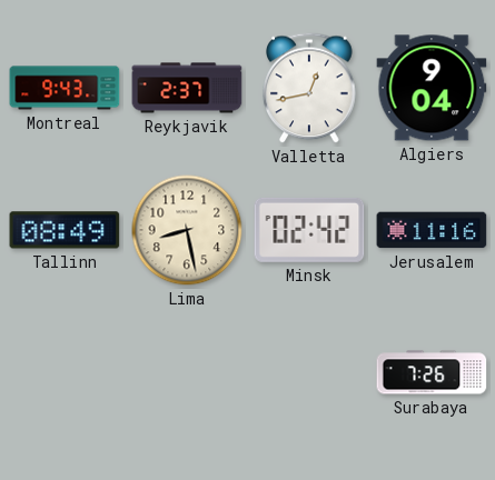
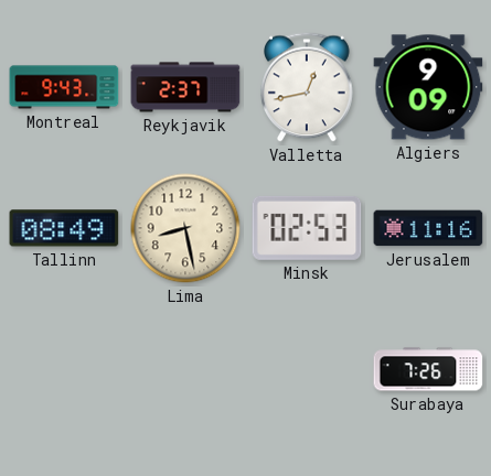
Algiers: 9:04 -> 9:09 (428, 87)
Minsk: 02:42 -> 02:53 (307, 228)
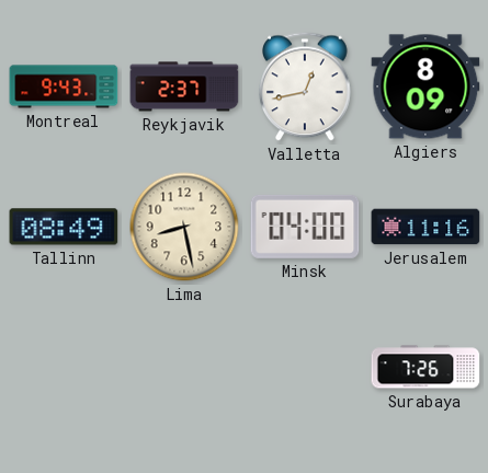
Algiers: 9:09 -> 8:09 (425, 86)
Minsk: 02:53 -> 04:00 (305, 227)
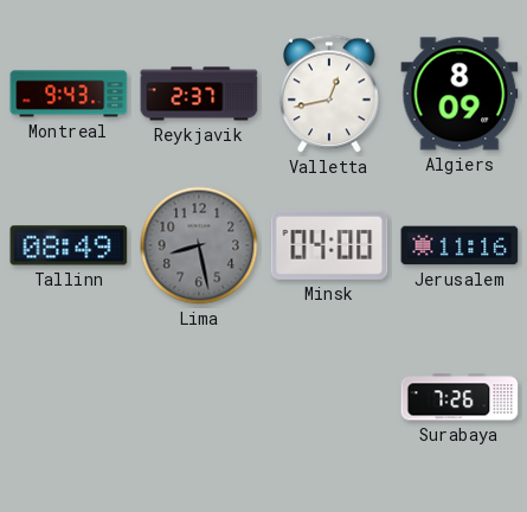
Lima dial: cream -> grey (199, 245)
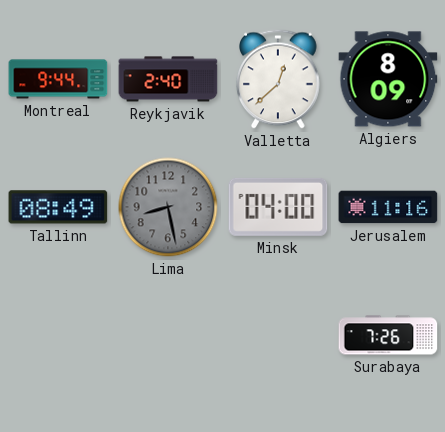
Montreal: 9:43 -> 9:44 (58, 79)
Reykjavik: 2:37 -> 2:40 (168, 79)
Valletta: 12:43 -> 12:38 (278, 79)
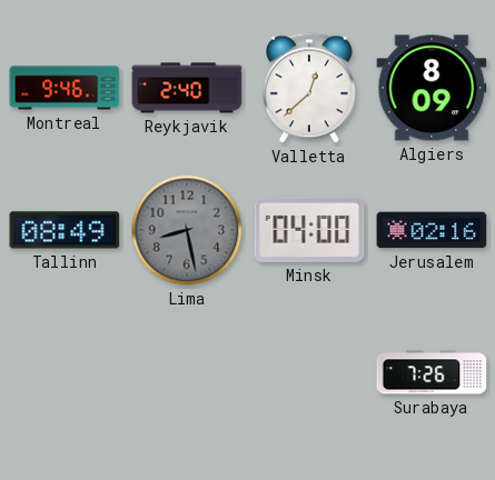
Montreal: 9:44 -> 9:46 (65, 88)
Jerusalem: 11:16 -> 02:16 (432, 230)
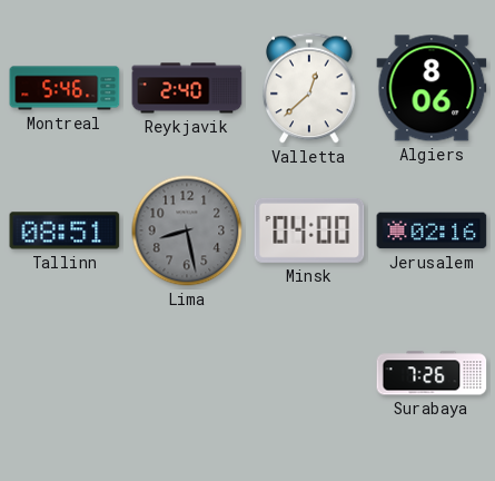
Montreal: 9:46 -> 5:46 (65, 88)
Algiers: 8:09 -> 8:06 (432, 88)
Tallinn: 08:49 -> 08:51 (65, 230)
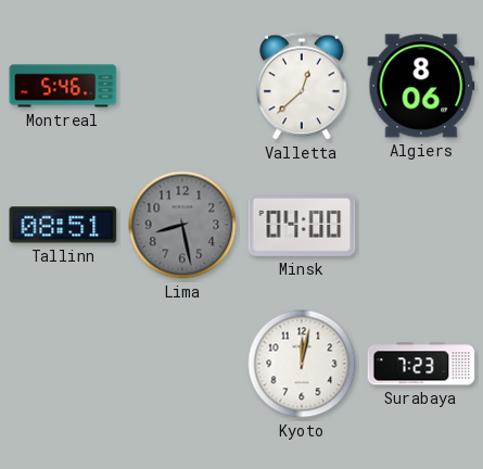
Reykjavik: 2:40 -> none (187, 88)
Jerusalem: 02:16 -> none (432, 230)
Kyoto: none -> 12:02 (302, 364)
Surabaya: 7:26 -> 7:23 (421, 364)
